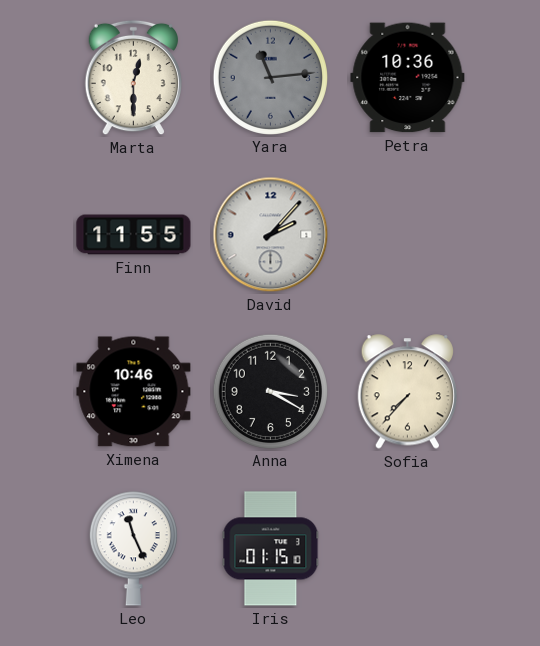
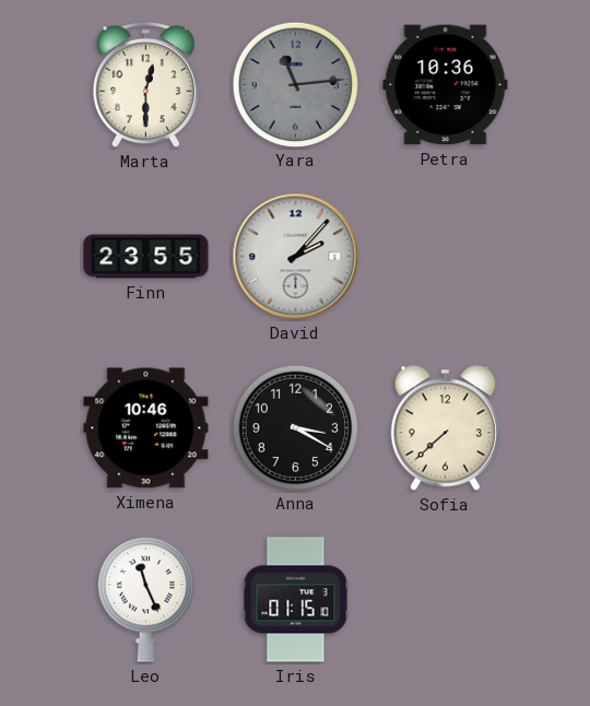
Finn: 11:55 -> 23:55 (146, 257)
Sofia: 7:37 -> 7:38 (445, 428)
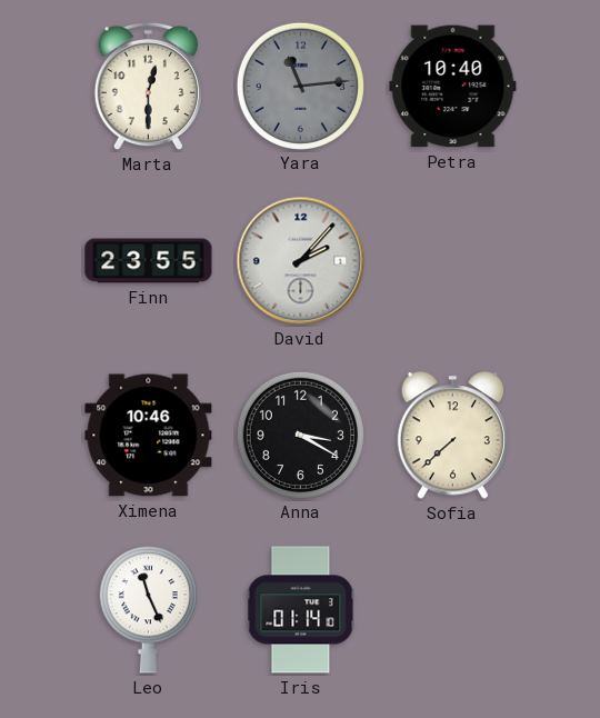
Petra: 10:36 -> 10:40 (453, 87)
Iris: 01:15 -> 01:14 (301, 610)
